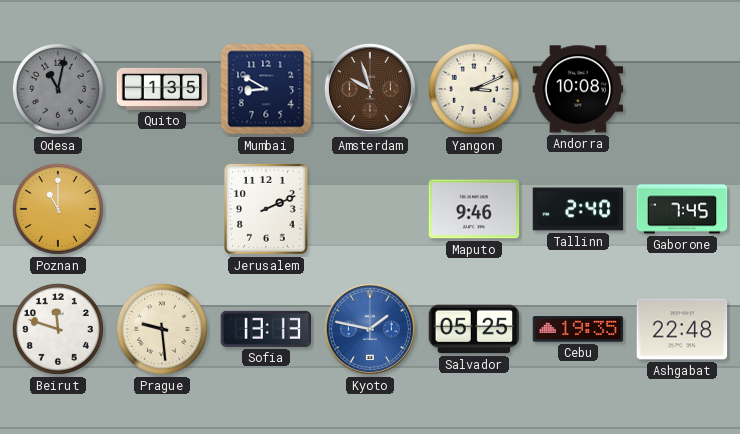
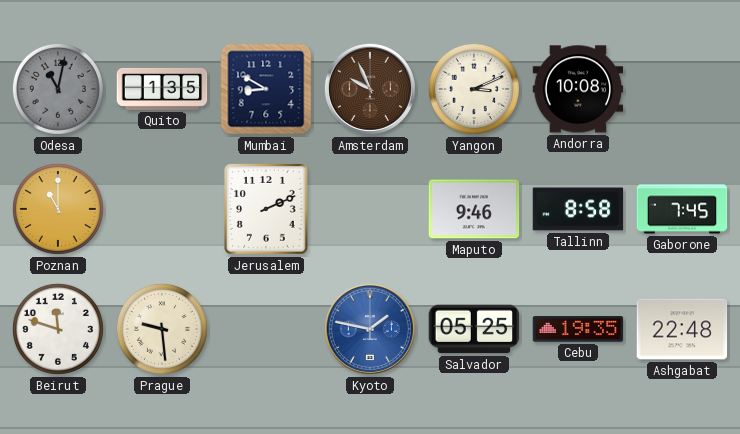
Amsterdam: 9:57 -> 9:56 (370, 89)
Tallinn: 2:40 -> 8:58 (578, 209)
Sofia: 13:13 -> none (266, 329)
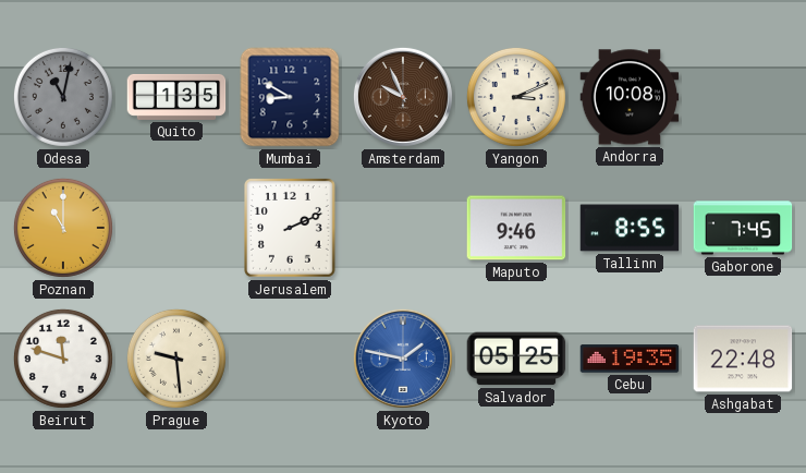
Tallinn: 8:58 -> 8:55 (630, 228)
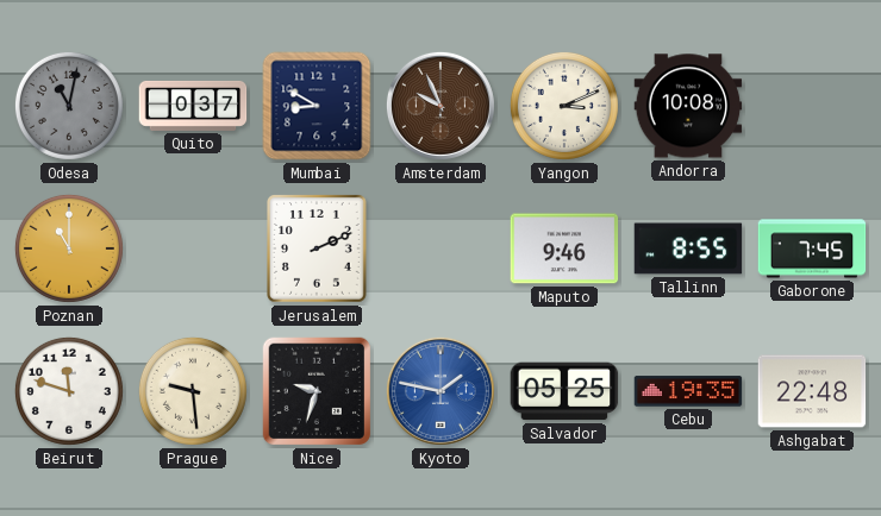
Quito: 1:35 -> 0:37 (193, 106)
Nice: none -> 9:33 (317, 391)
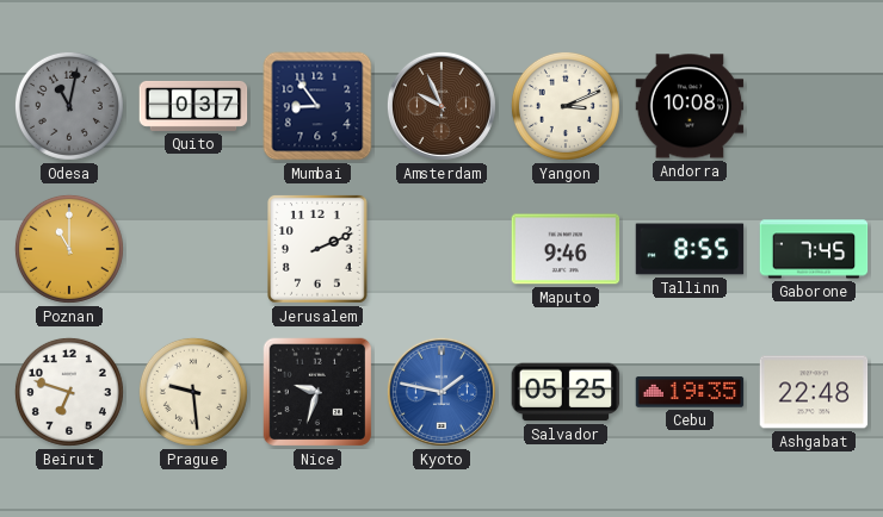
Mumbai: 8:50 -> 8:54 (317, 106)
Beirut: 11:48 -> 6:48 (69, 392)
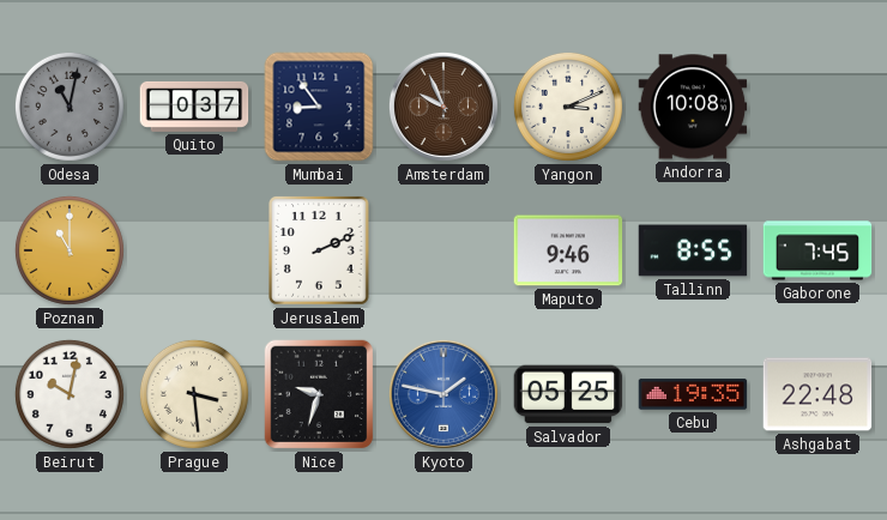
Beirut: 6:48 -> 10:02 (70, 394)
Prague: 9:29 -> 3:29 (194, 394)
